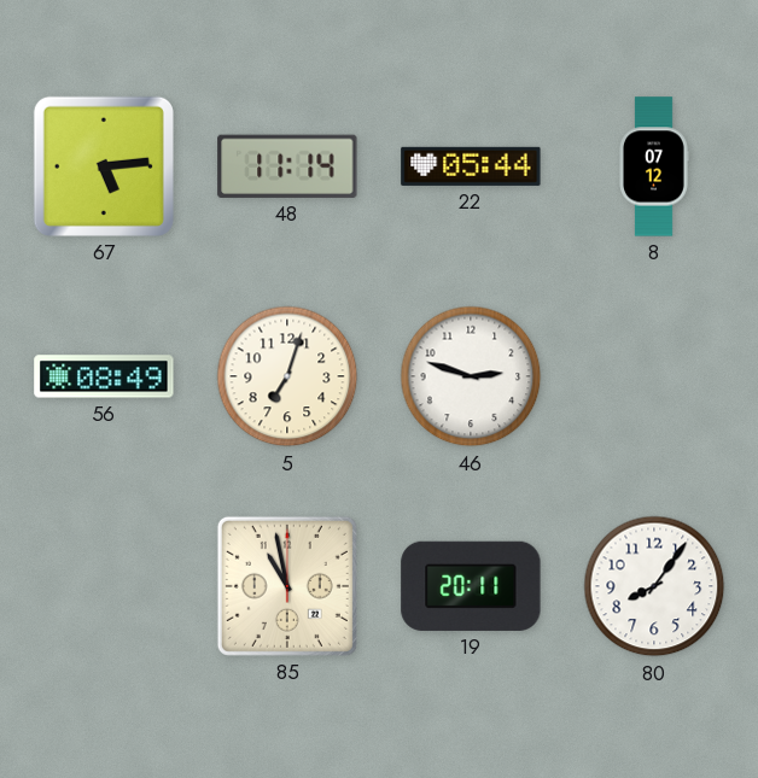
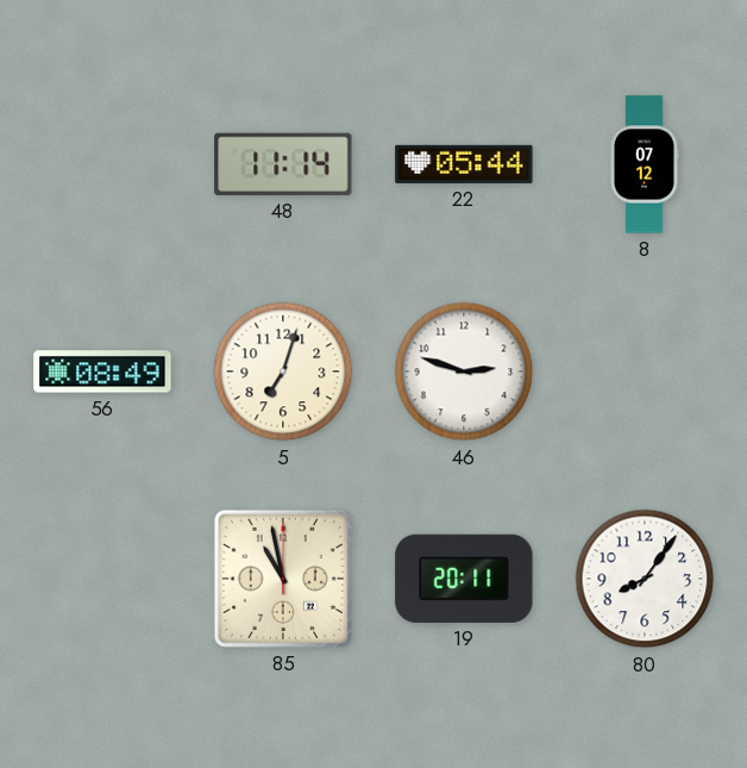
67: 5:14 -> none (104, 166)
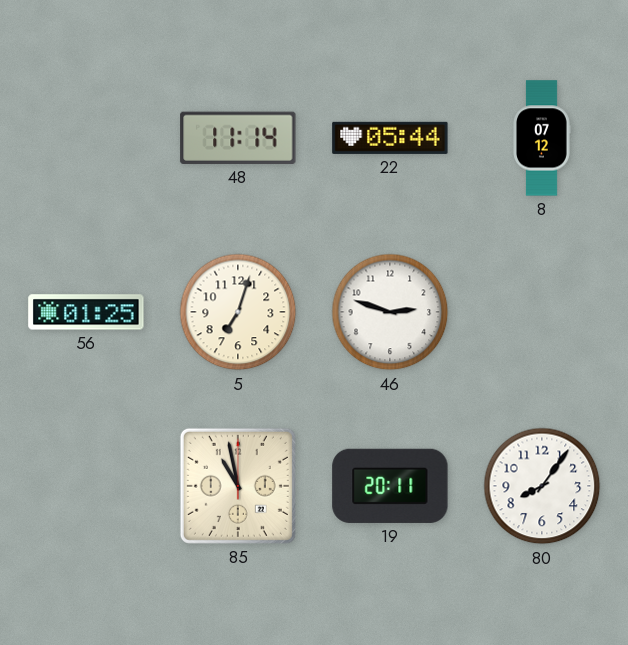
56: 08:49 -> 01:25 (86, 312)
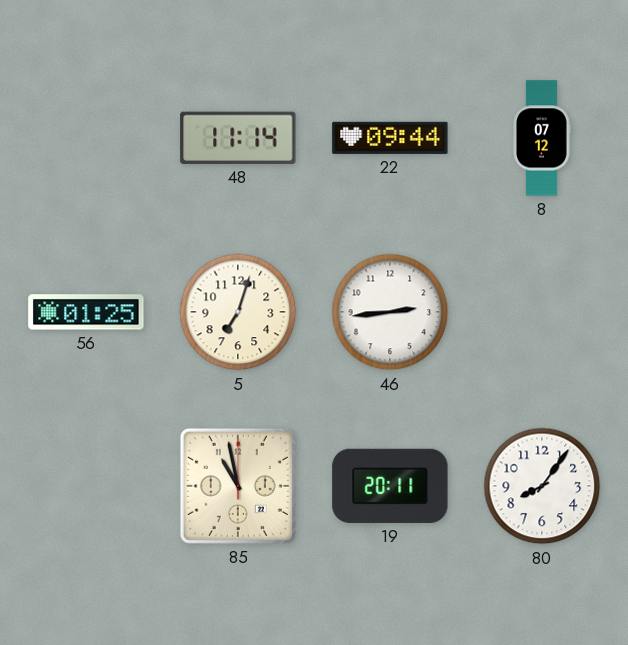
22: 05:44 -> 09:44 (390, 138)
46: 2:48 -> 2:44 (390, 312)
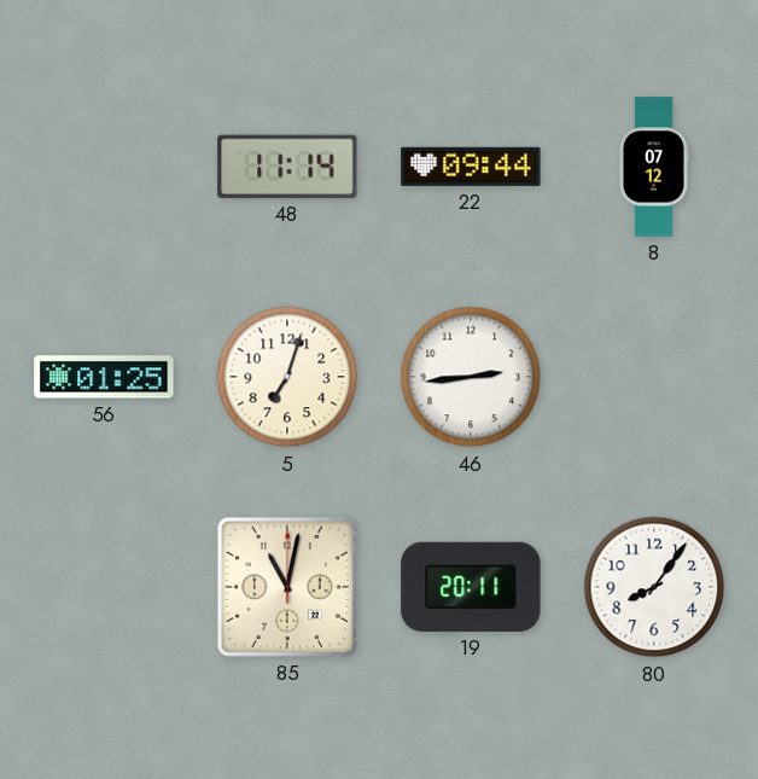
85: 10:58 -> 11:02 (287, 587)
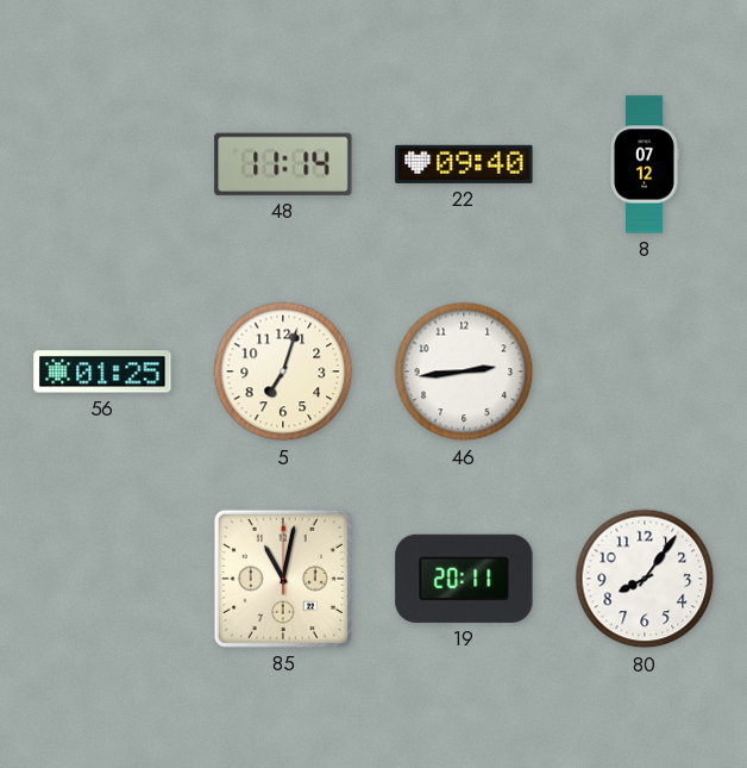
22: 09:44 -> 09:40 (464, 164)
